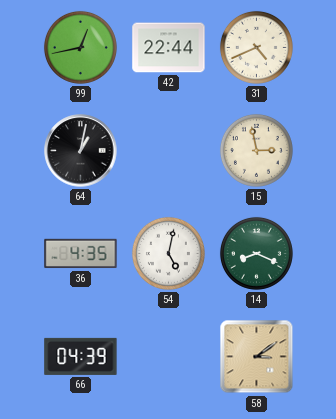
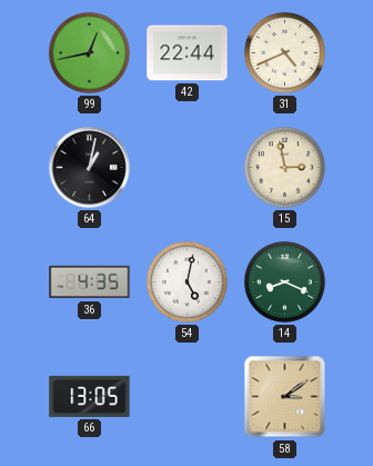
66: 04:39 -> 13:05 (90, 396)
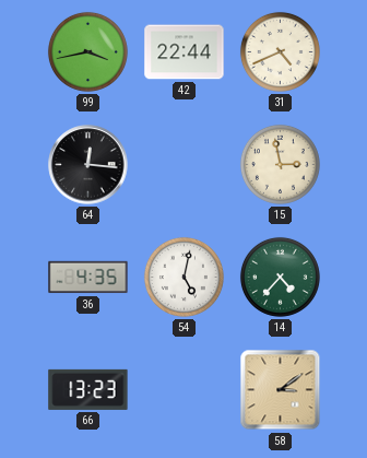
99: 12:43 -> 3:43 (87, 51)
64: 1:02 -> 12:16 (88, 165)
14: 8:19 -> 4:37 (280, 277)
66: 13:05 -> 13:23 (88, 389)
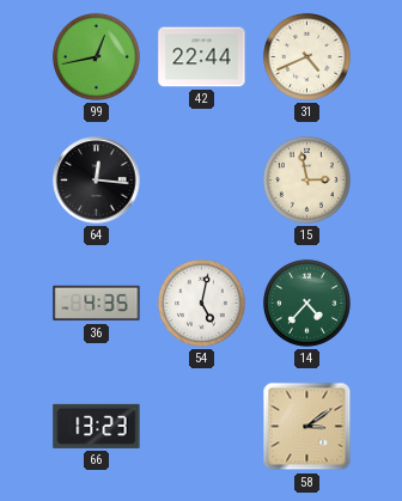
99: 3:43 -> 12:43 (96, 56)
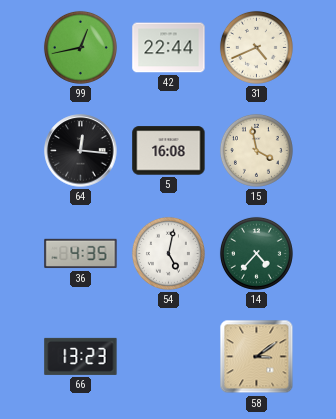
5: none -> 16:08 (169, 151)
15: 2:58 -> 3:58 (256, 150)
